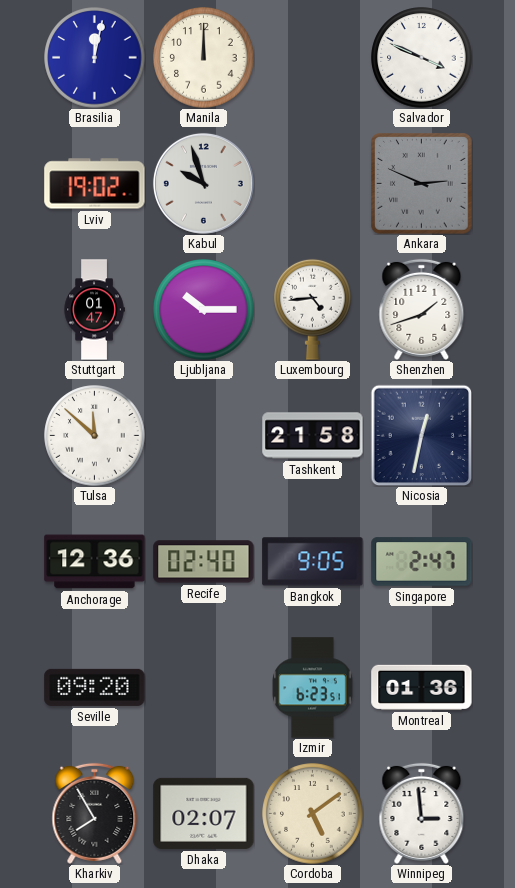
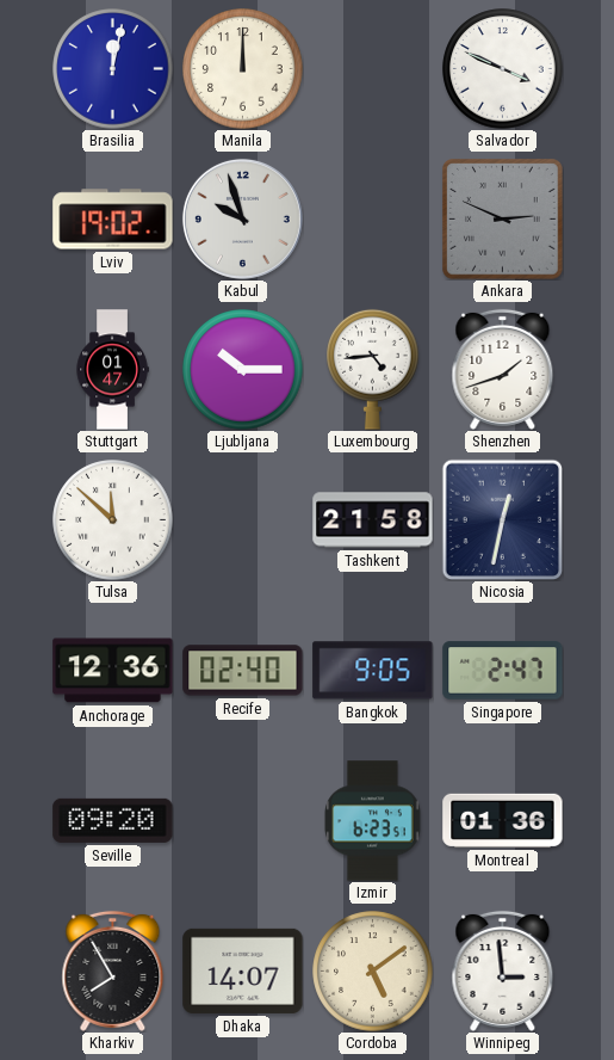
Dhaka: 02:07 -> 14:07 (243, 970)
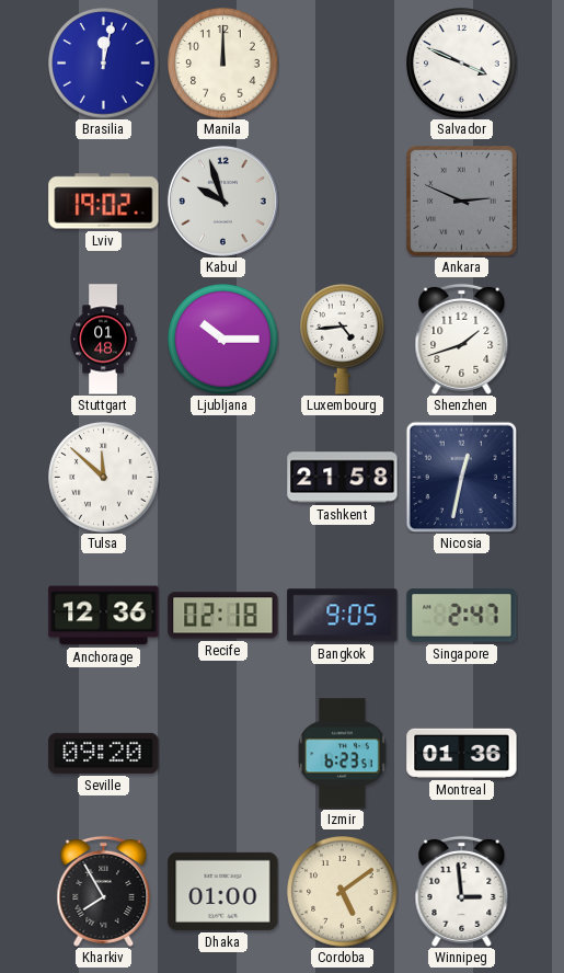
Stuttgart: 01:47 -> 01:48 (103, 340)
Recife: 02:40 -> 02:18 (223, 616)
Dhaka: 14:07 -> 01:00 (223, 891)
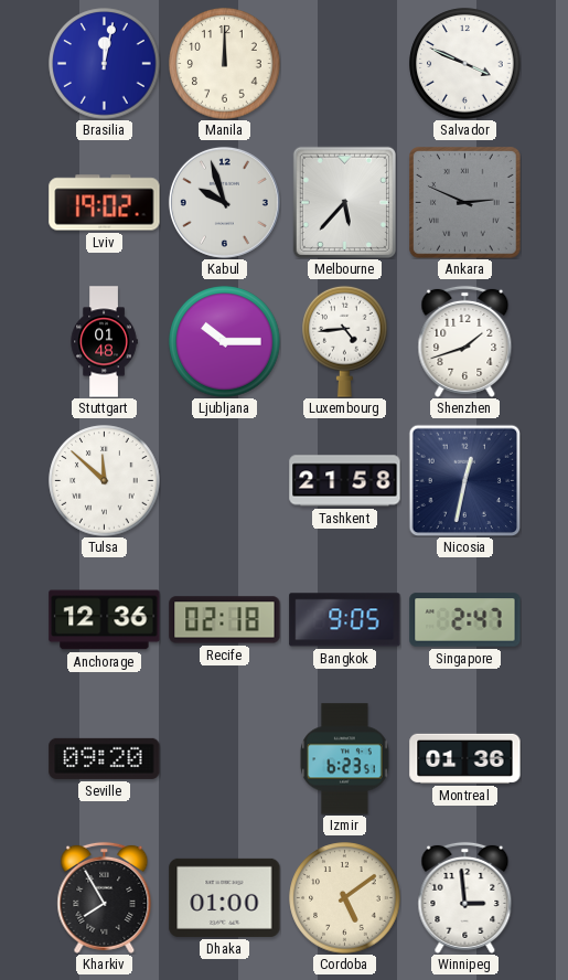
Melbourne: none -> 5:37 (344, 202)
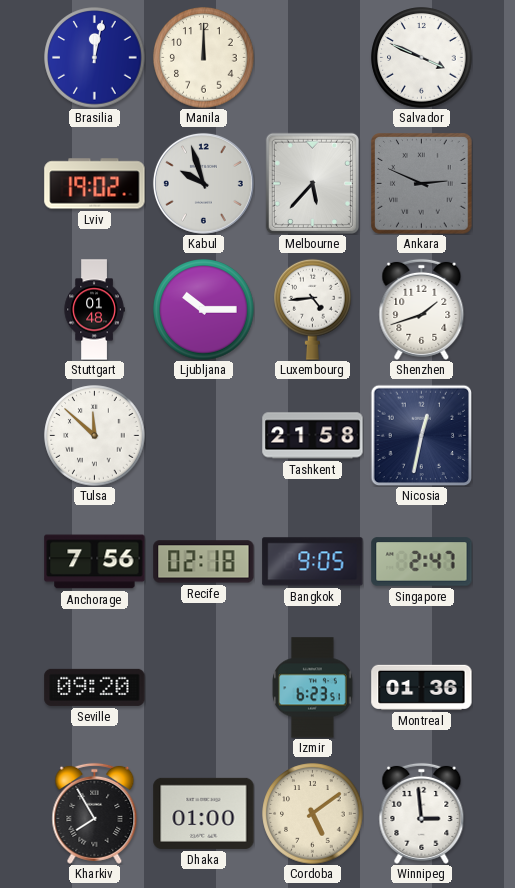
Anchorage: 12:36 -> 7:56 (95, 562)
